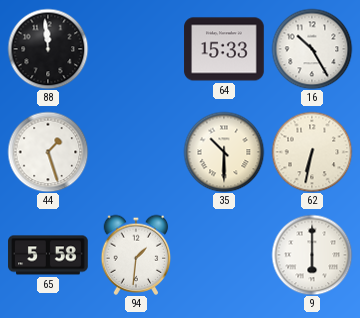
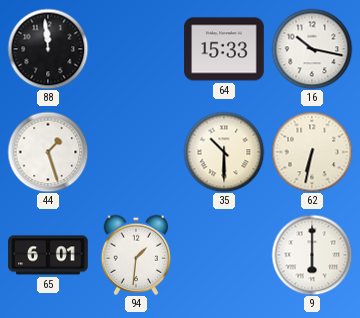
16: 10:25 -> 10:17 (312, 49)
65: 5:58 -> 6:01 (48, 255)
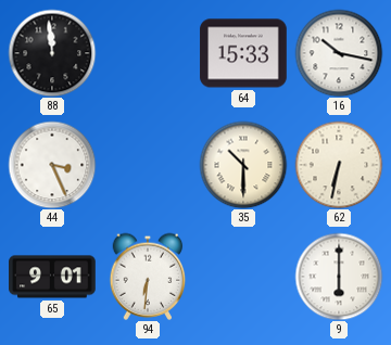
44: 1:27 -> 3:26 (52, 165)
65: 6:01 -> 9:01 (52, 277)
94: 1:31 -> 6:31 (148, 277)
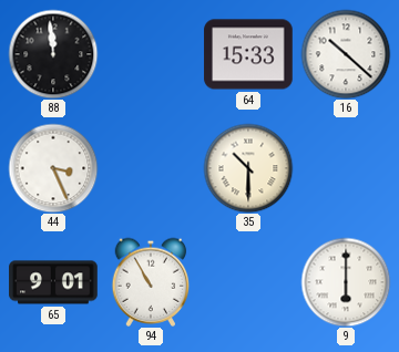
16: 10:17 -> 10:22 (346, 54)
62: 6:32 -> none (339, 165)
94: 6:31 -> 10:55 (151, 282)
